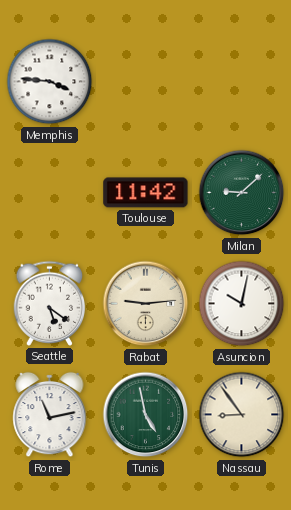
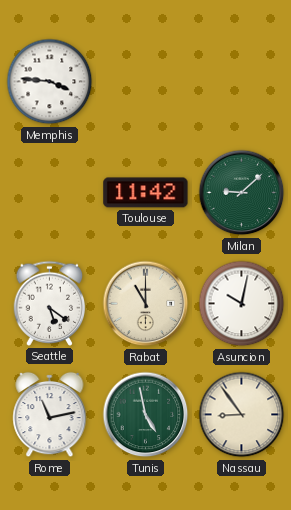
Rabat: 9:14 -> 11:00 (146, 304)
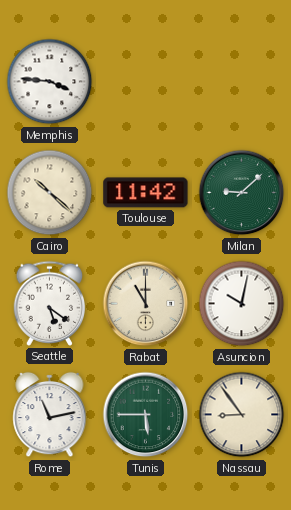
Cairo: none -> 10:22 (50, 193)
Tunis: 4:58 -> 5:45 (146, 415)
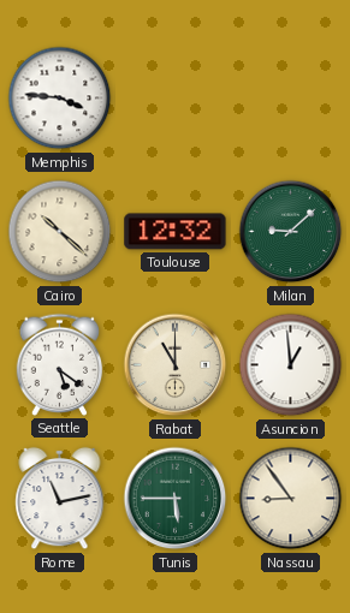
Toulouse: 11:42 -> 12:32 (176, 232)
Asuncion: 10:02 -> 12:59 (291, 365)
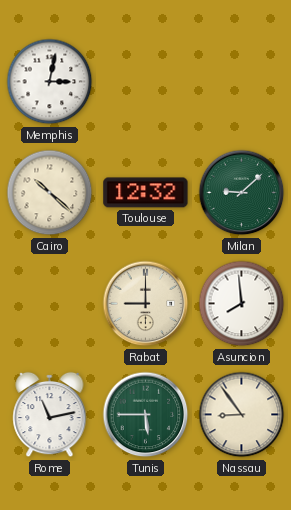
Memphis: 3:46 -> 3:02 (50, 82)
Seattle: 5:21 -> none (60, 364)
Rabat: 11:00 -> 9:00 (146, 304)
Asuncion: 12:59 -> 7:59 (242, 304)
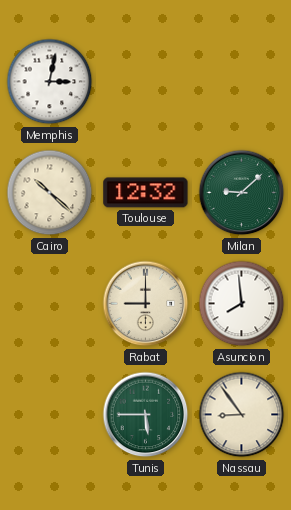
Rome: 11:13 -> none (50, 415)
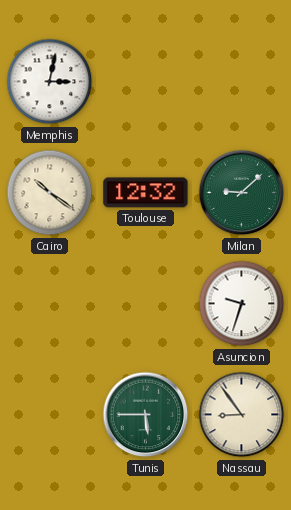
Cairo: 10:22 -> 10:21 (50, 193)
Rabat: 9:00 -> none (146, 304)
Asuncion: 7:59 -> 9:33 (242, 304)
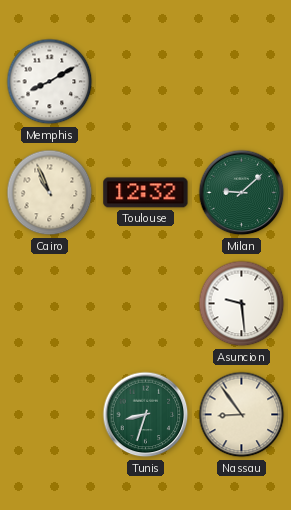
Memphis: 3:02 -> 8:10 (50, 82)
Cairo: 10:21 -> 10:56 (50, 193)
Asuncion: 9:33 -> 9:29 (242, 304)
Tunis: 5:45 -> 8:33 (146, 415)
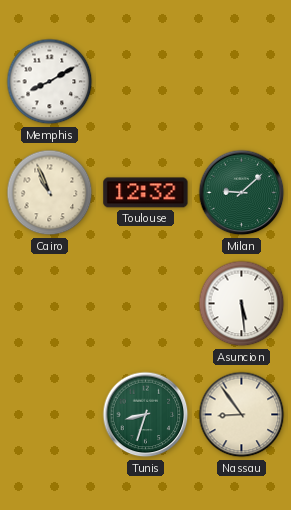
Asuncion: 9:29 -> 5:29 (242, 304)
